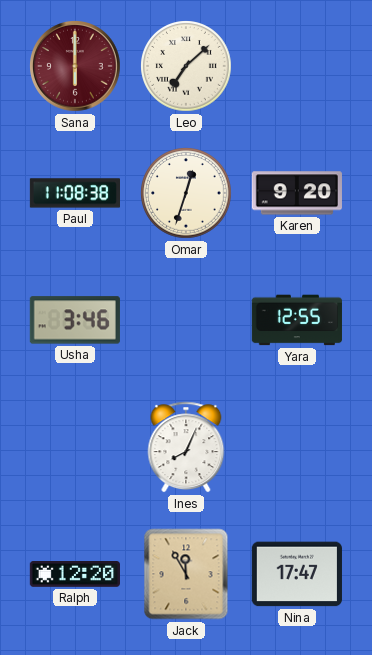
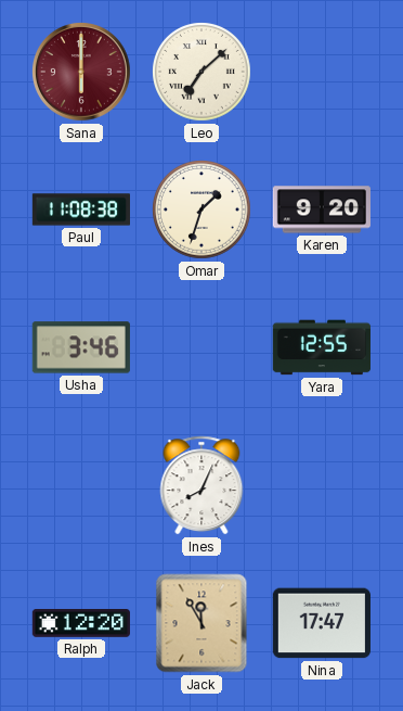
Omar: 12:33 -> 1:33 (201, 210)
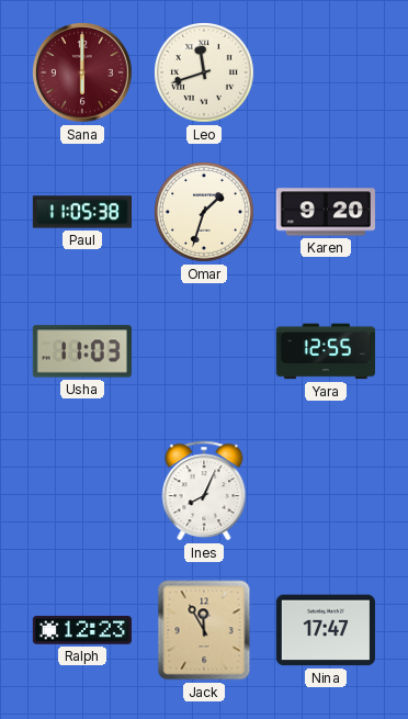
Leo: 7:08 -> 11:42 (204, 72)
Paul: 11:08 -> 11:05 (81, 212)
Usha: 3:46 -> 11:03 (82, 351)
Ralph: 12:20 -> 12:23 (82, 630)
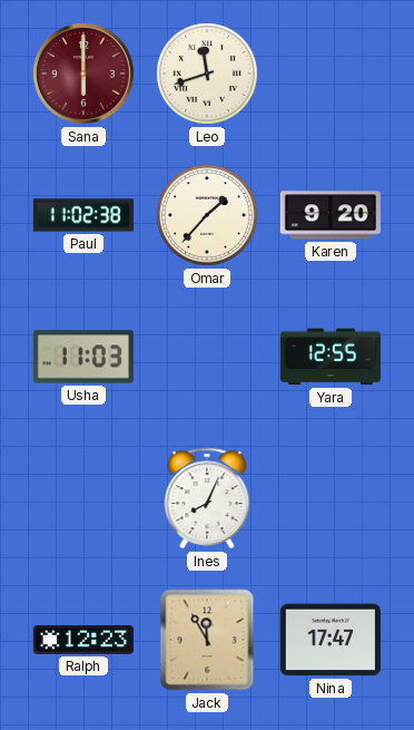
Paul: 11:05 -> 11:02 (82, 215)
Omar: 1:33 -> 1:37 (207, 215)
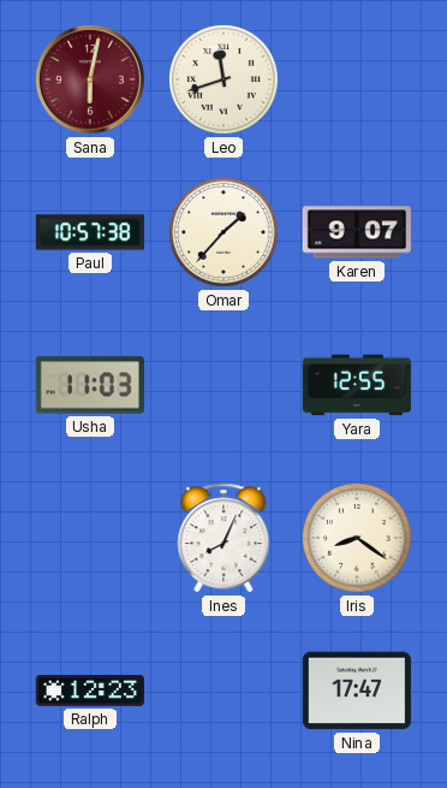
Sana: 6:00 -> 6:02 (91, 81)
Paul: 11:02 -> 10:57 (89, 232)
Karen: 9:20 -> 9:07 (357, 232)
Iris: none -> 8:21 (357, 538)
Jack: 11:55 -> none (207, 640)
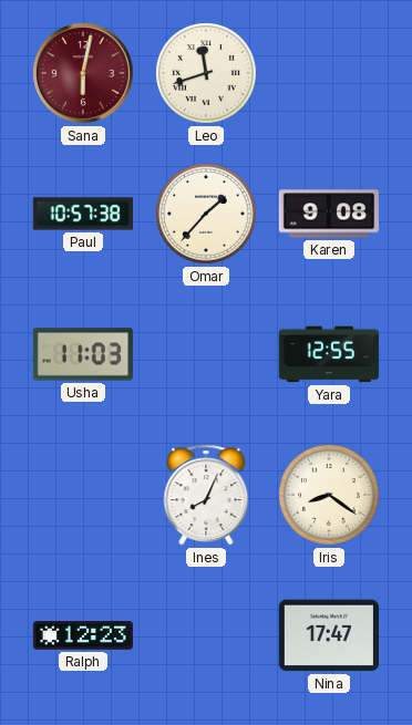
Karen: 9:07 -> 9:08 (329, 214)
